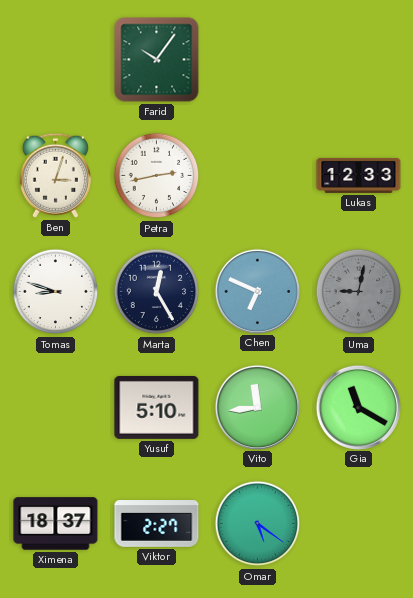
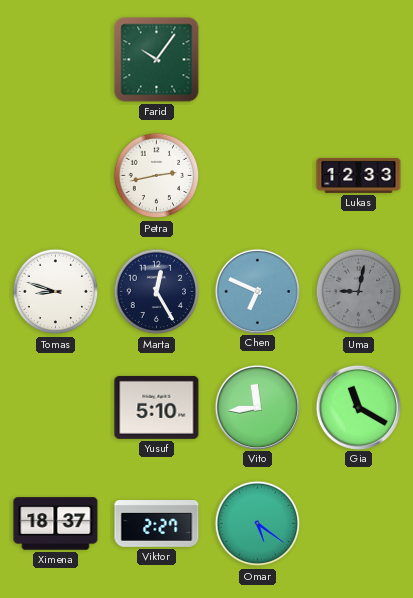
Ben: 3:03 -> none (55, 175)
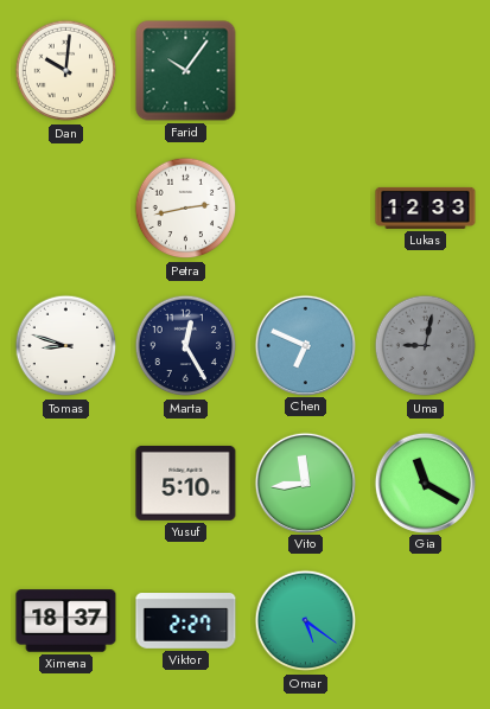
Dan: none -> 10:01 (66, 71)
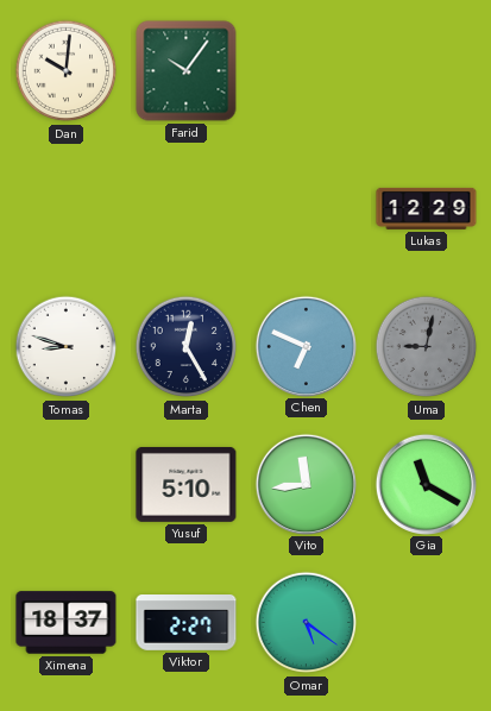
Petra: 2:43 -> none (186, 209)
Lukas: 12:33 -> 12:29 (427, 208)
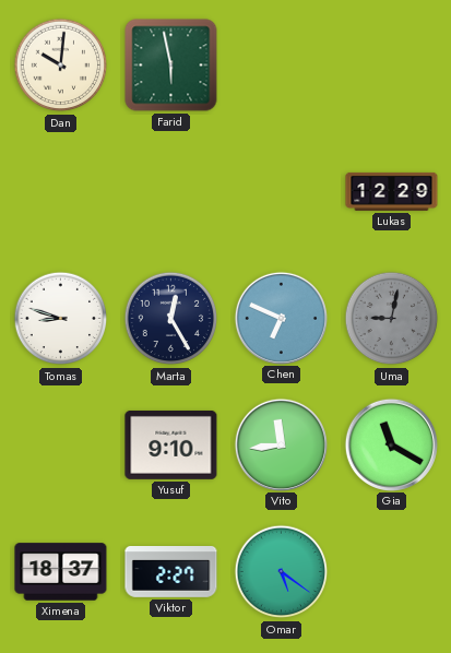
Farid: 10:06 -> 5:58 (171, 66)
Yusuf: 5:10 -> 9:10 (171, 444)
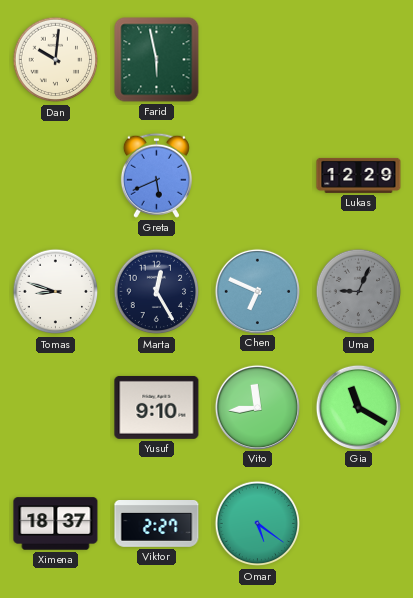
Greta: none -> 5:41 (156, 175)
Uma: 9:02 -> 9:04 (359, 292)
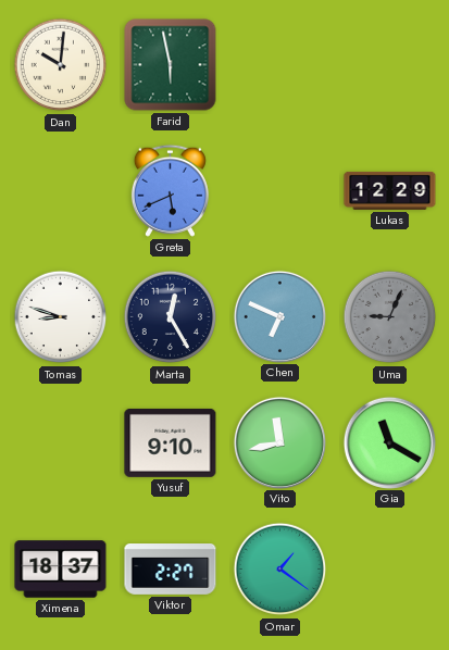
Vito: 11:44 -> 11:43 (279, 442)
Omar: 5:21 -> 1:21 (280, 570)
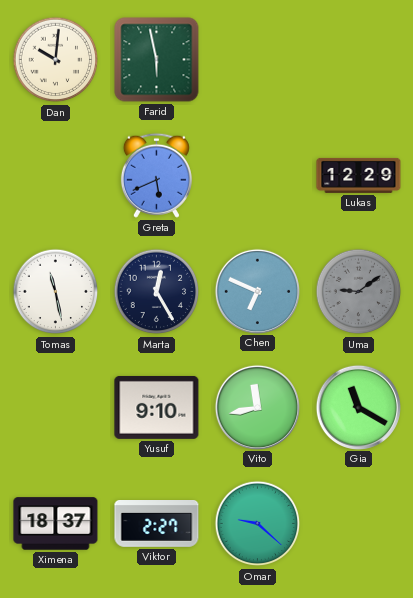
Tomas: 8:48 -> 11:28 (56, 292)
Uma: 9:04 -> 9:09 (359, 292)
Omar: 1:21 -> 9:22 (258, 524)
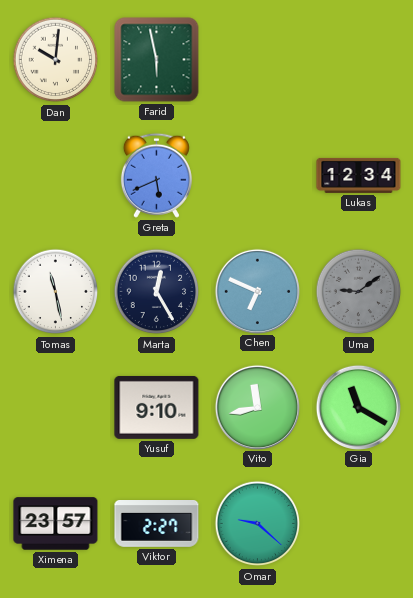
Lukas: 12:29 -> 12:34 (359, 175)
Ximena: 18:37 -> 23:57 (56, 524)
